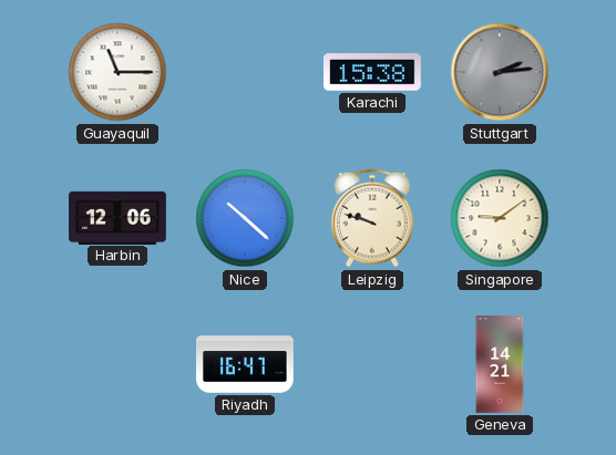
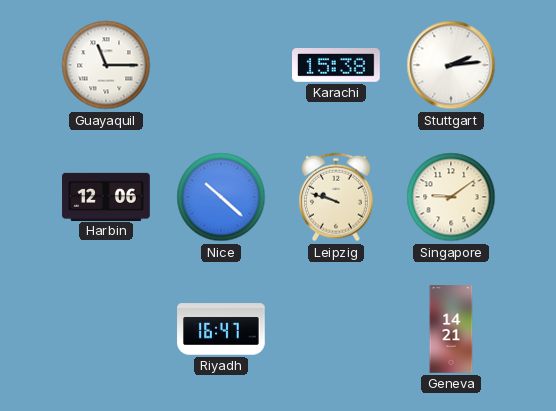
Stuttgart dial: grey -> white (451, 65)
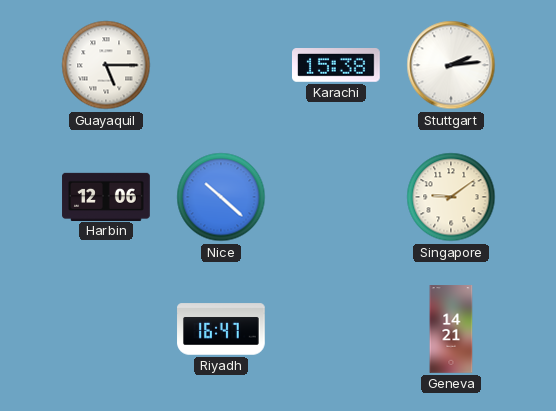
Guayaquil: 11:15 -> 5:15 (106, 65)
Leipzig: 9:48 -> none (336, 197)
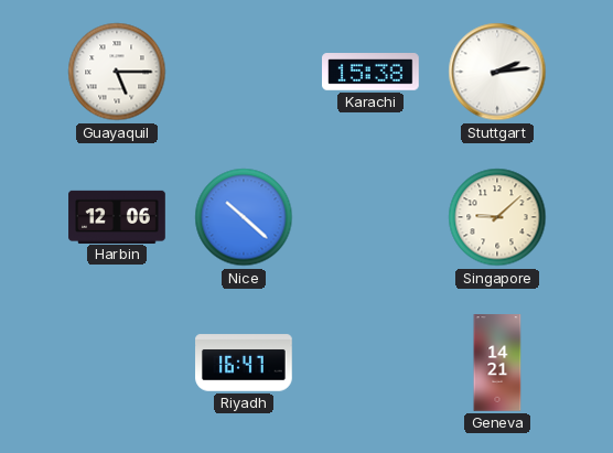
Singapore: 9:09 -> 9:08 (497, 217)
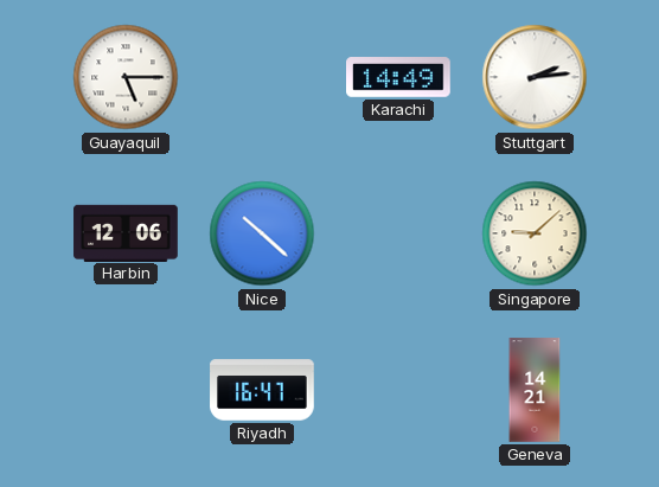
Karachi: 15:38 -> 14:49 (399, 78)
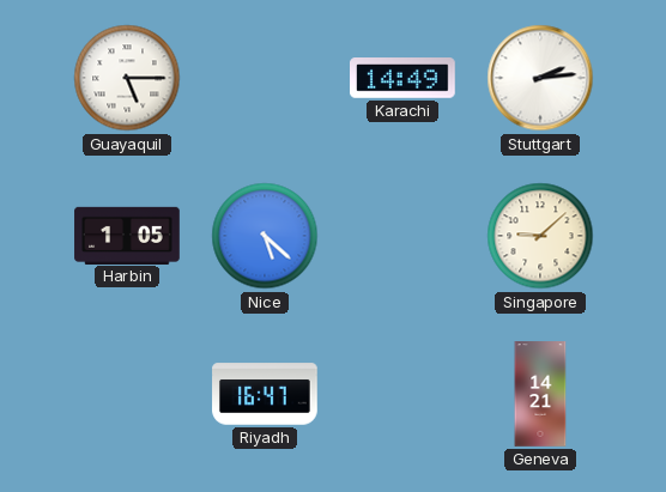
Harbin: 12:06 -> 1:05 (127, 235)
Nice: 10:22 -> 5:22 (265, 236)
